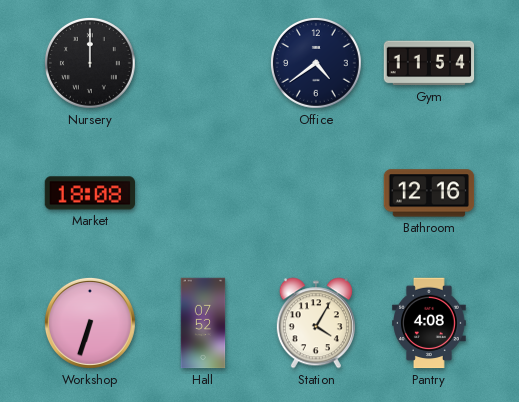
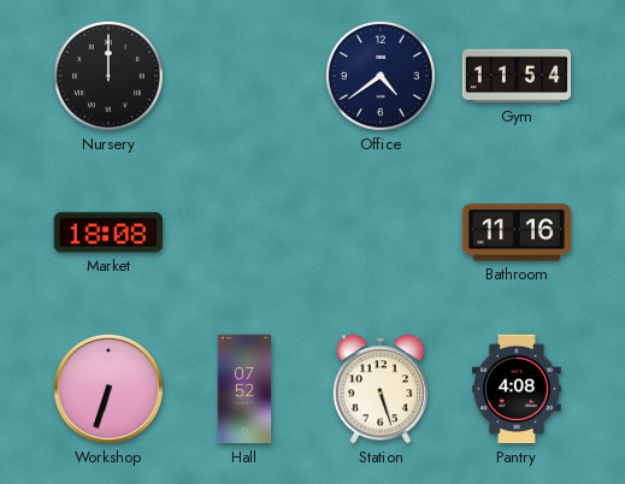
Bathroom: 12:16 -> 11:16 (517, 232)
Station: 4:05 -> 5:27 (381, 389)
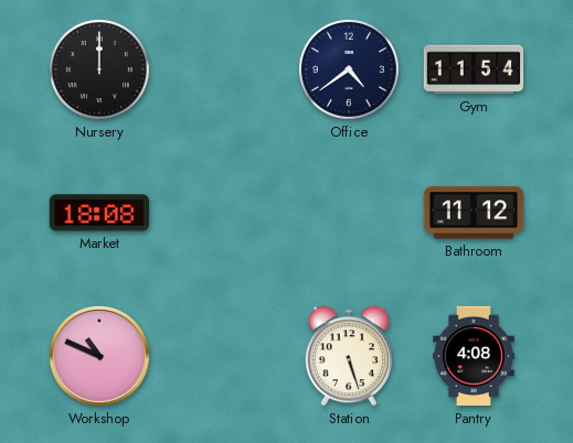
Bathroom: 11:16 -> 11:12 (474, 213)
Workshop: 6:33 -> 10:49 (99, 356)
Hall: 07:52 -> none (244, 389)
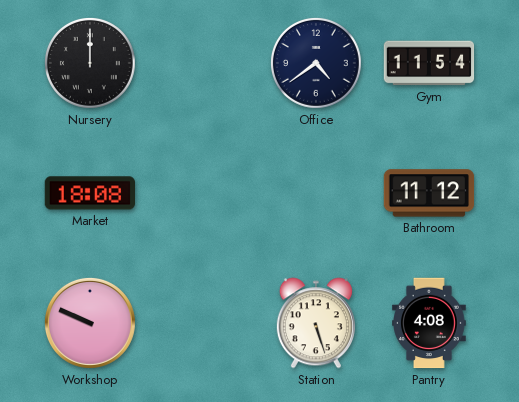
Workshop: 10:49 -> 9:49 (90, 323)
